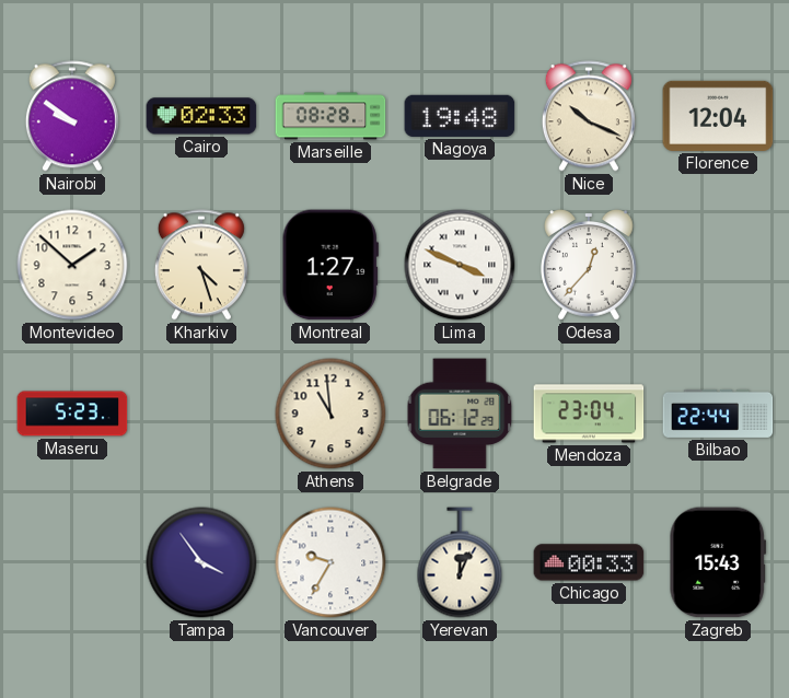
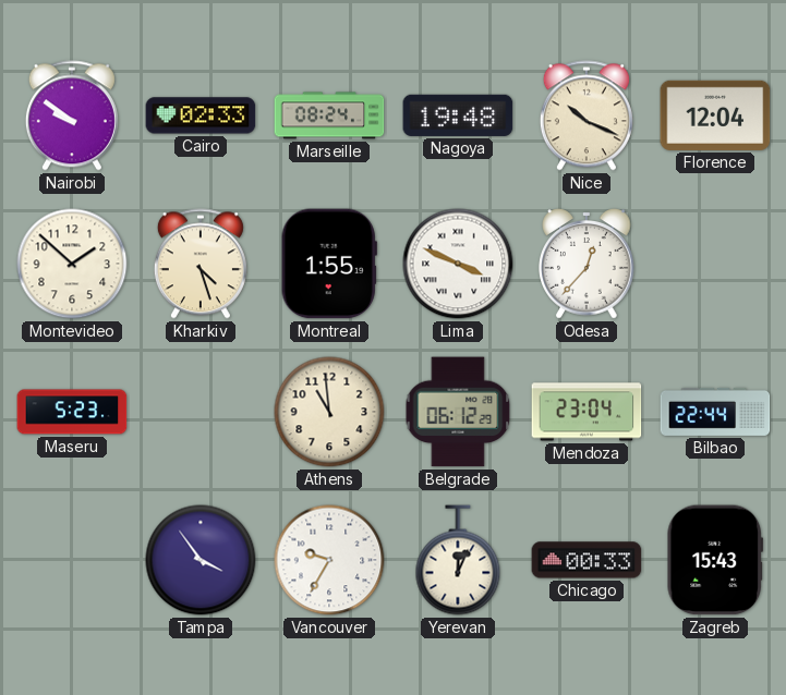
Marseille: 08:28 -> 08:24 (329, 115)
Montreal: 1:27 -> 1:55 (329, 264)
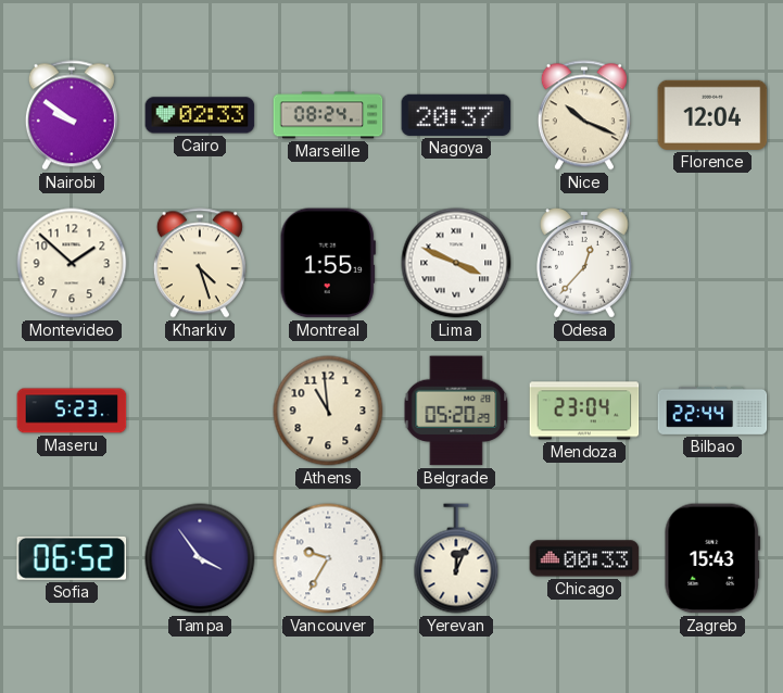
Nagoya: 19:48 -> 20:37 (456, 115)
Belgrade: 06:12 -> 05:20 (456, 411)
Sofia: none -> 06:52 (72, 558)
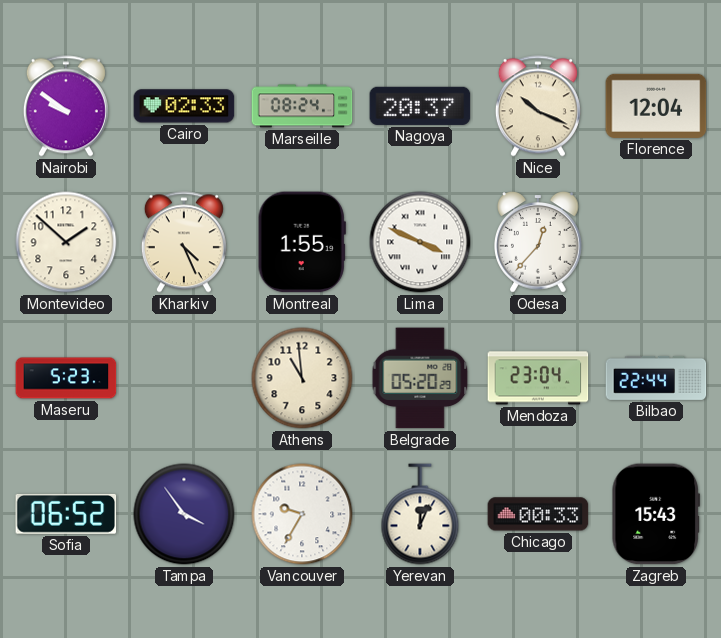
Kharkiv: 4:27 -> 4:26 (184, 242)
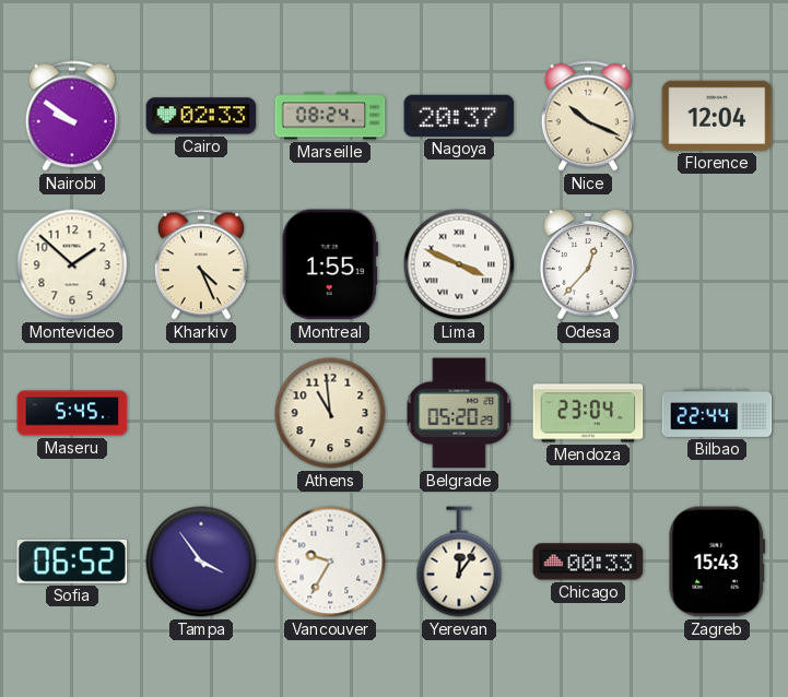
Maseru: 5:23 -> 5:45 (72, 413)
Yerevan: 12:04 -> 12:06 (459, 562)
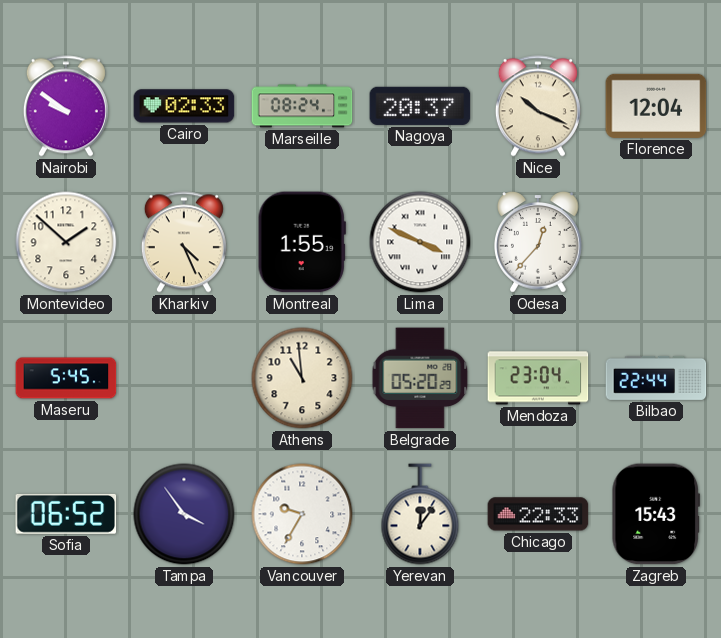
Chicago: 00:33 -> 22:33 (538, 514)
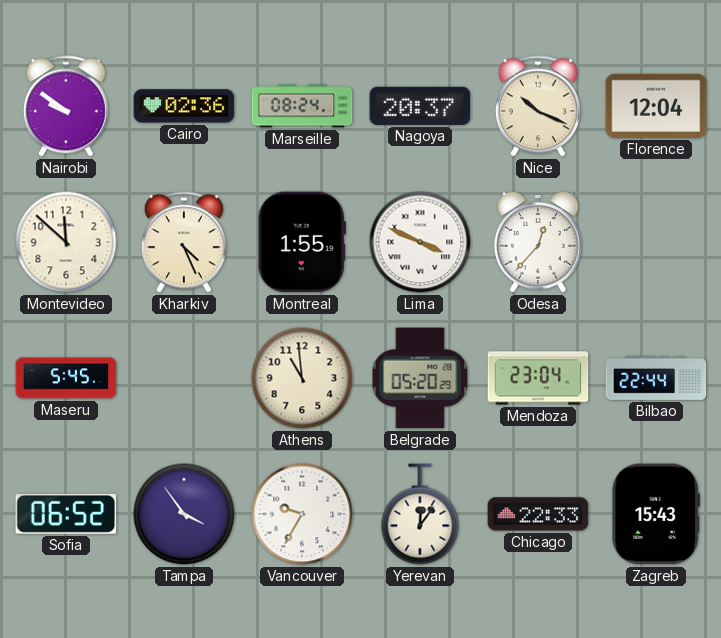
Cairo: 02:33 -> 02:36 (184, 106)
Montevideo: 1:52 -> 11:52 (66, 242)
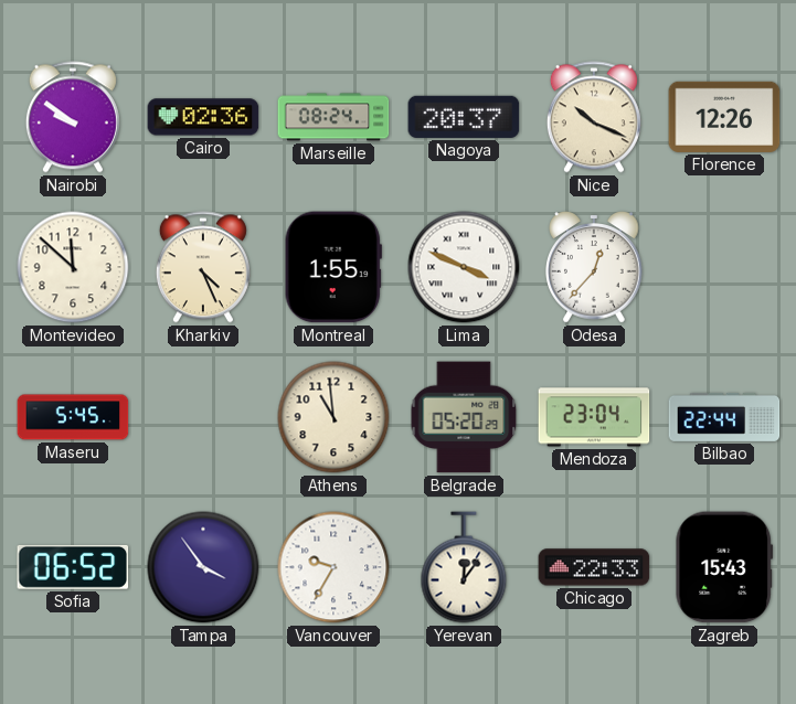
Florence: 12:04 -> 12:26 (724, 117)
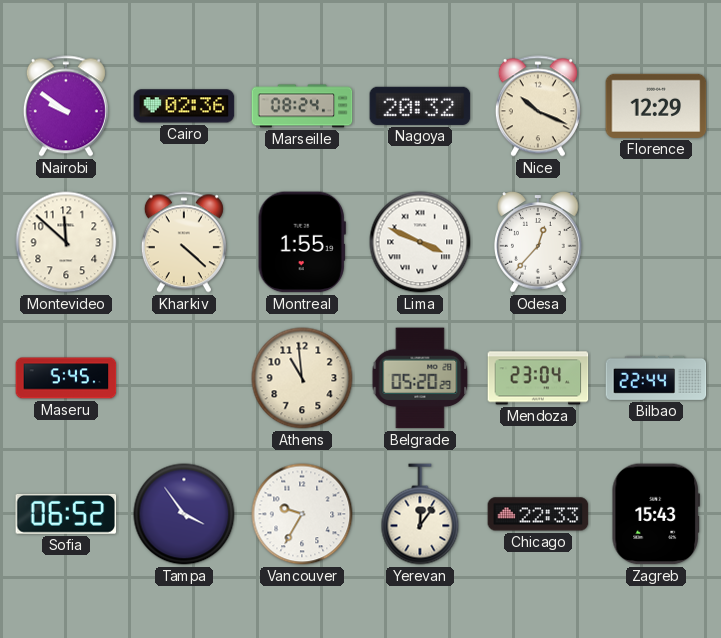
Nagoya: 20:37 -> 20:32 (420, 106)
Florence: 12:26 -> 12:29 (656, 106)
Kharkiv: 4:26 -> 4:22 (184, 242)
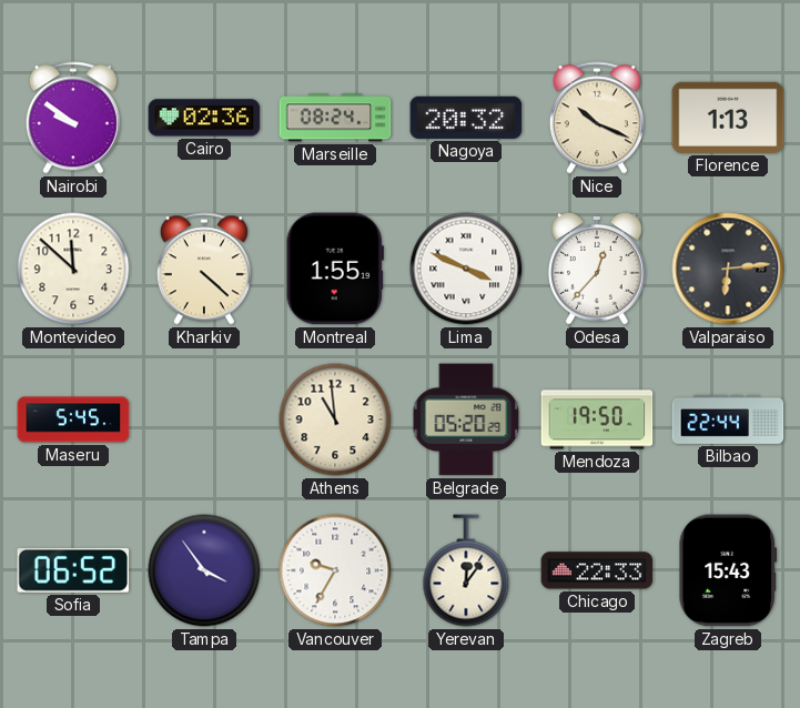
Florence: 12:29 -> 1:13 (728, 118)
Valparaiso: none -> 6:14 (728, 269)
Mendoza: 23:04 -> 19:50 (597, 419)
